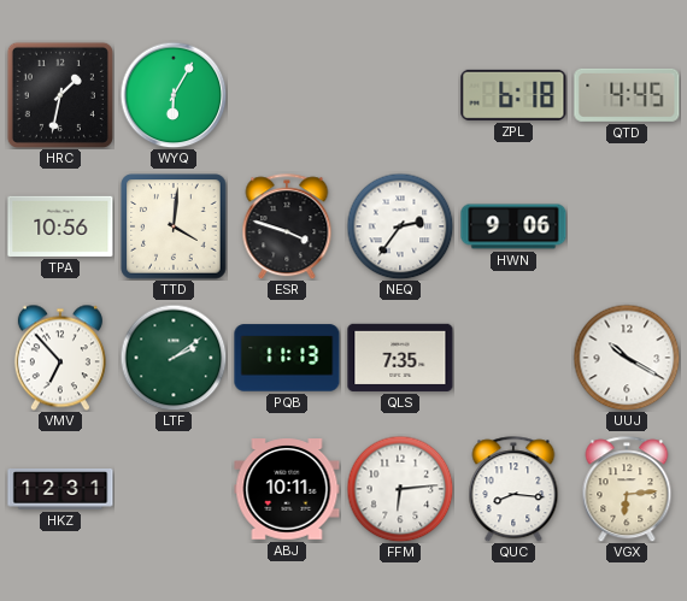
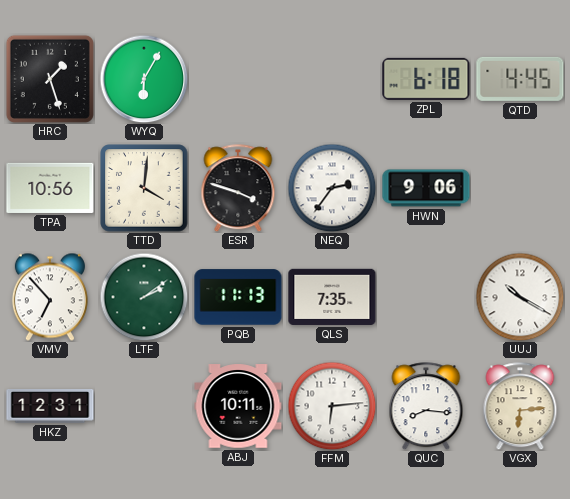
HRC: 1:32 -> 1:27 (50, 79)
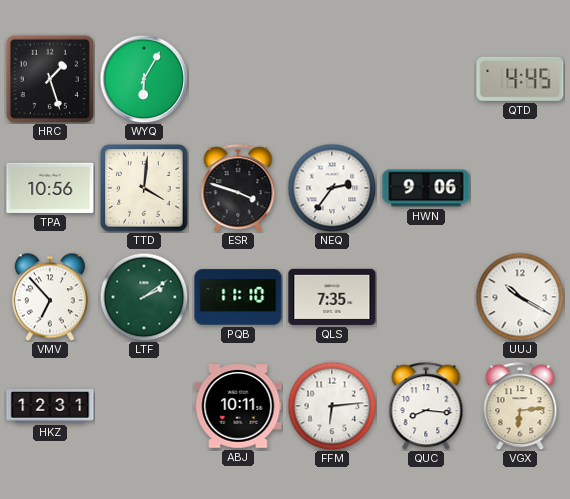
ZPL: 6:18 -> none (426, 79)
PQB: 11:13 -> 11:10 (238, 297)
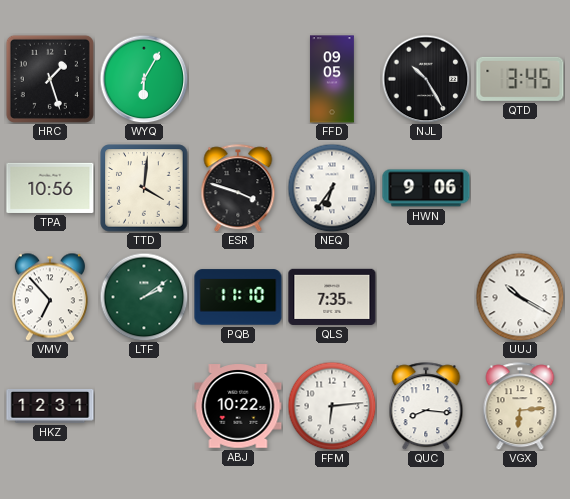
FFD: none -> 09:05 (332, 79)
NJL: none -> 10:25 (426, 79)
QTD: 4:45 -> 3:45 (520, 79)
NEQ: 2:36 -> 6:36 (332, 188)
ABJ: 10:11 -> 10:22 (238, 406)
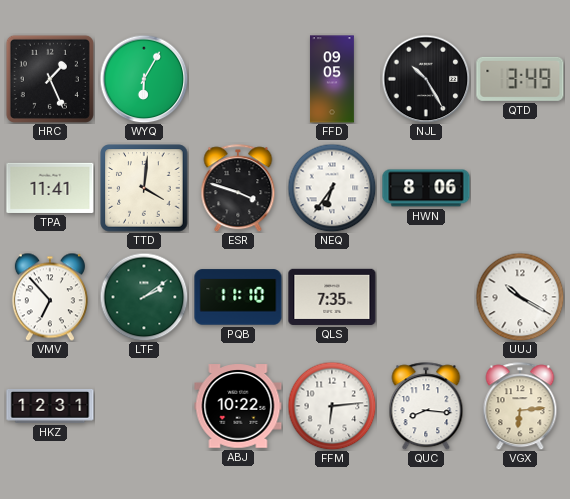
HRC: 1:27 -> 1:26 (50, 79)
QTD: 3:45 -> 3:49 (520, 79)
TPA: 10:56 -> 11:41 (50, 188)
HWN: 9:06 -> 8:06 (426, 188)
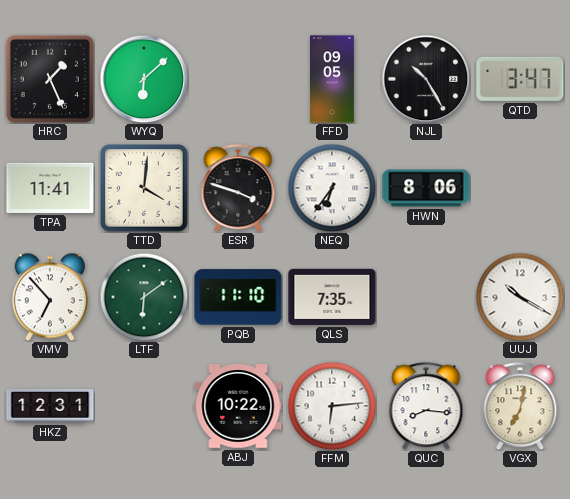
WYQ: 6:05 -> 6:08 (144, 79)
QTD: 3:49 -> 3:47 (520, 79)
LTF: 2:09 -> 6:09 (144, 297)
VGX: 6:14 -> 7:02 (520, 406)
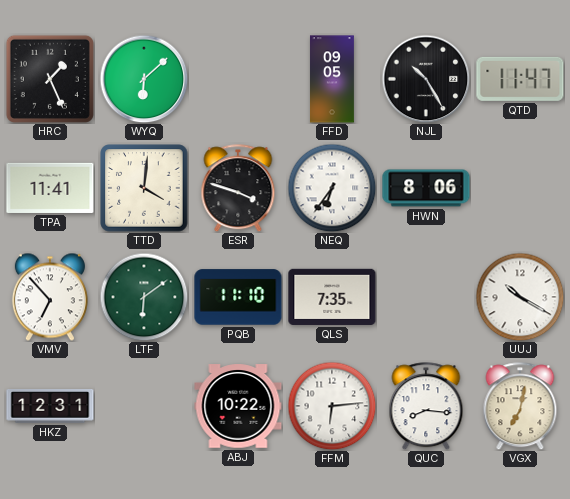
QTD: 3:47 -> 11:47 (520, 79)
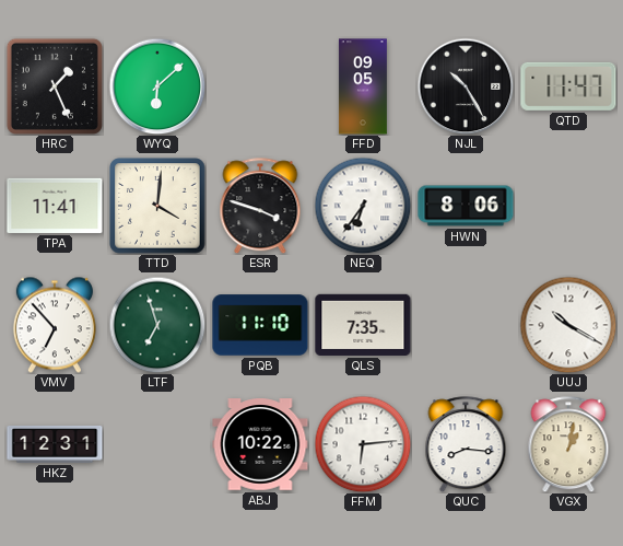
LTF: 6:09 -> 6:57 (157, 325)
VGX: 7:02 -> 1:02 (568, 444)
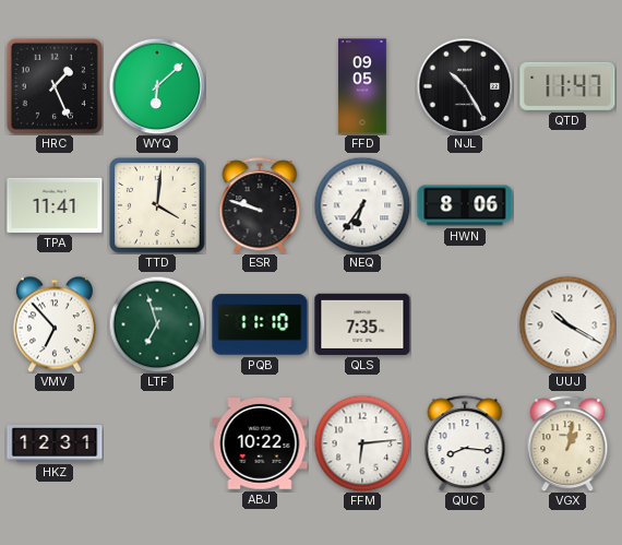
ESR: 3:48 -> 9:48 (260, 205)
